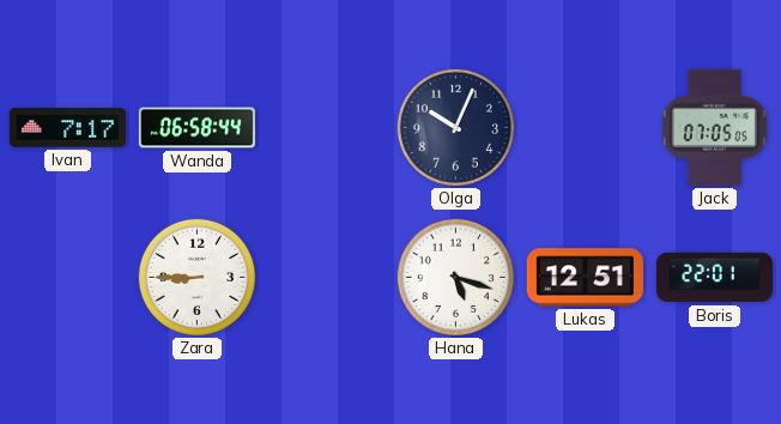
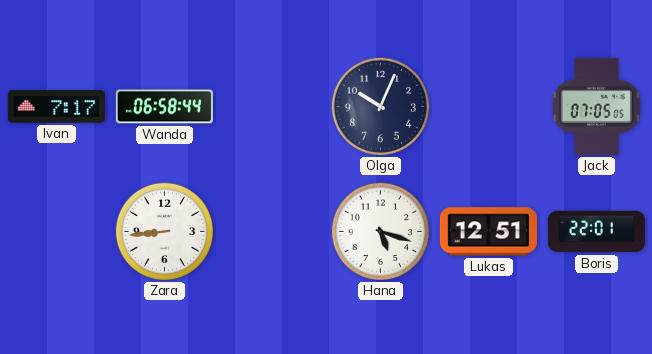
Zara: 8:45 -> 8:44 (164, 231)
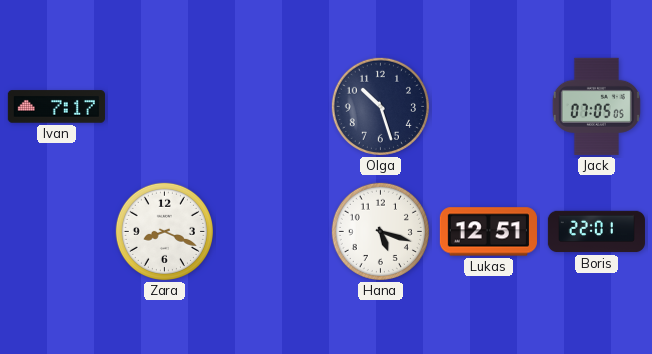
Wanda: 06:58 -> none (164, 107)
Olga: 10:04 -> 10:27 (380, 106)
Zara: 8:44 -> 8:19 (164, 231)
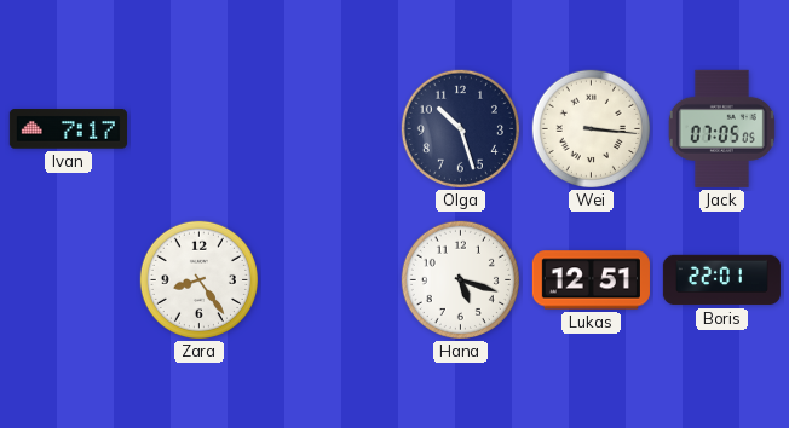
Wei: none -> 3:16 (591, 128)
Zara: 8:19 -> 8:24 (198, 279)
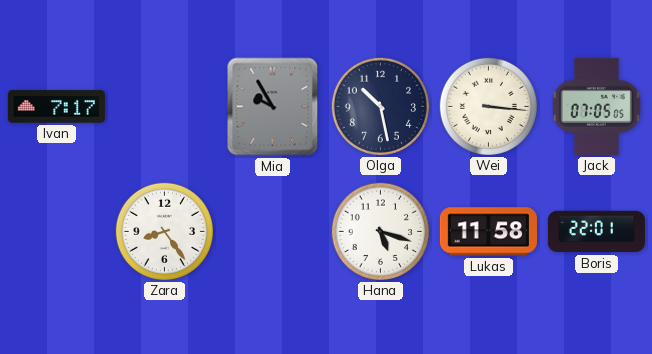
Mia: none -> 9:55 (273, 107)
Olga: 10:27 -> 10:28 (380, 106)
Lukas: 12:51 -> 11:58 (488, 232)
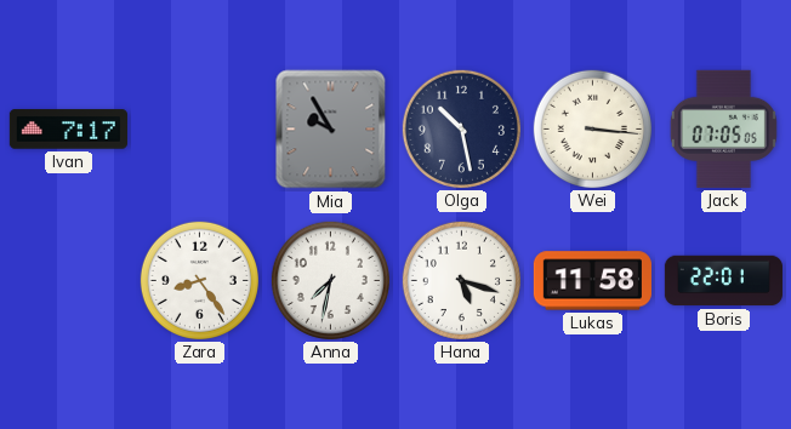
Anna: none -> 7:32 (330, 280)
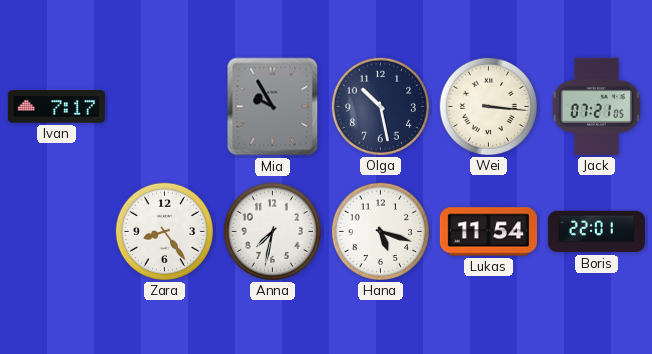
Jack: 07:05 -> 07:21 (596, 106)
Lukas: 11:58 -> 11:54 (488, 232)
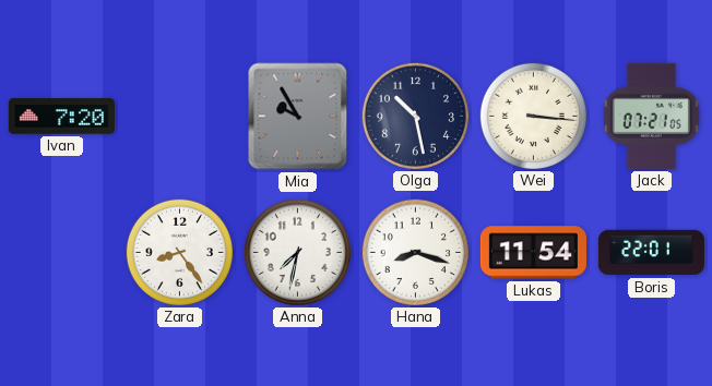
Ivan: 7:17 -> 7:20 (61, 117)
Hana: 5:18 -> 8:18 (415, 252)
